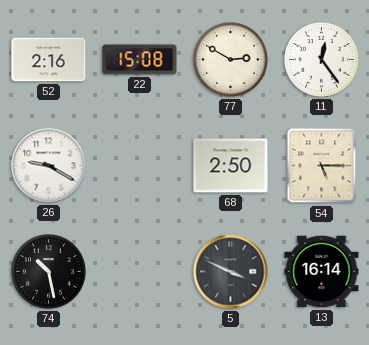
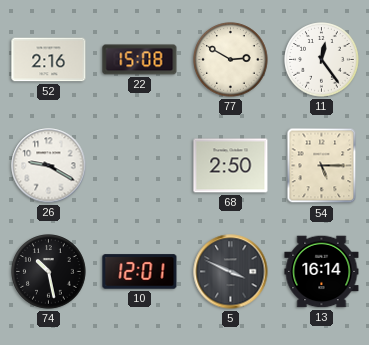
10: none -> 12:01 (140, 272)
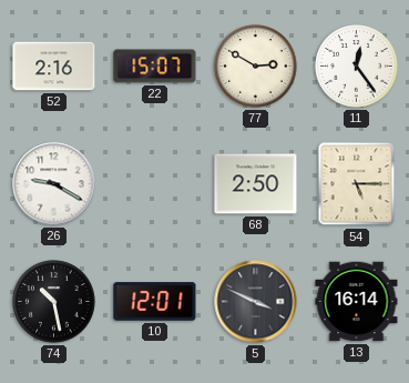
22: 15:08 -> 15:07 (155, 67)
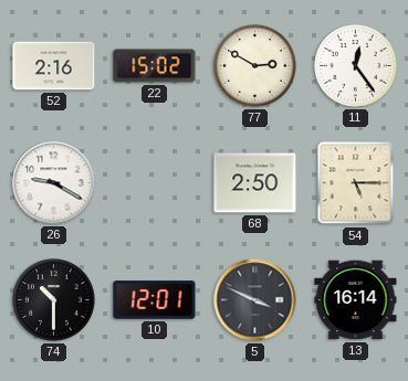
22: 15:07 -> 15:02 (155, 66)
74: 10:28 -> 10:30 (54, 300)
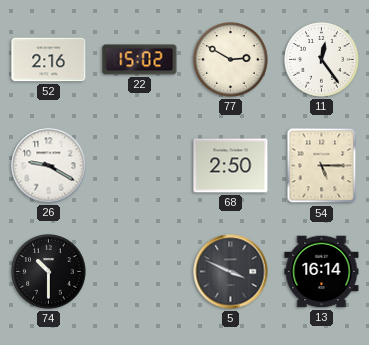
10: 12:01 -> none (155, 300)
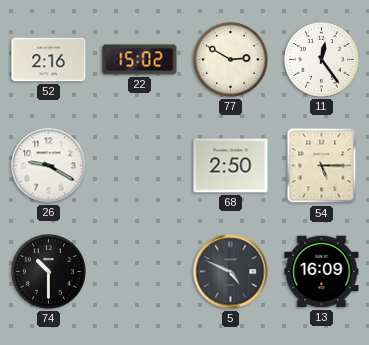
5: 3:49 -> 4:49 (231, 272)
13: 16:14 -> 16:09 (322, 272)
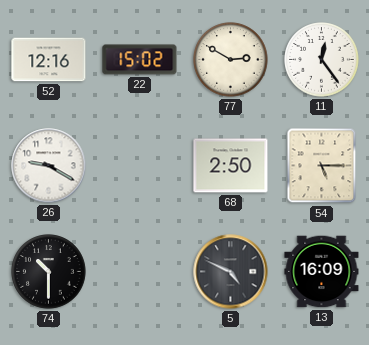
52: 2:16 -> 12:16 (49, 60)
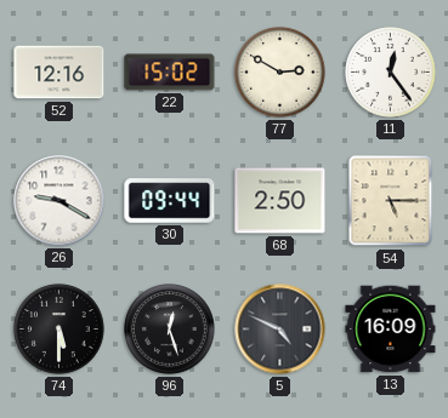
30: none -> 09:44 (170, 201)
74: 10:30 -> 5:30 (59, 330)
96: none -> 12:27 (170, 330)
